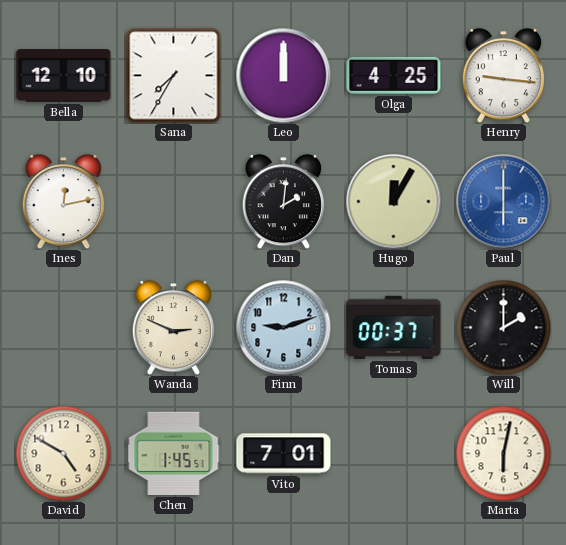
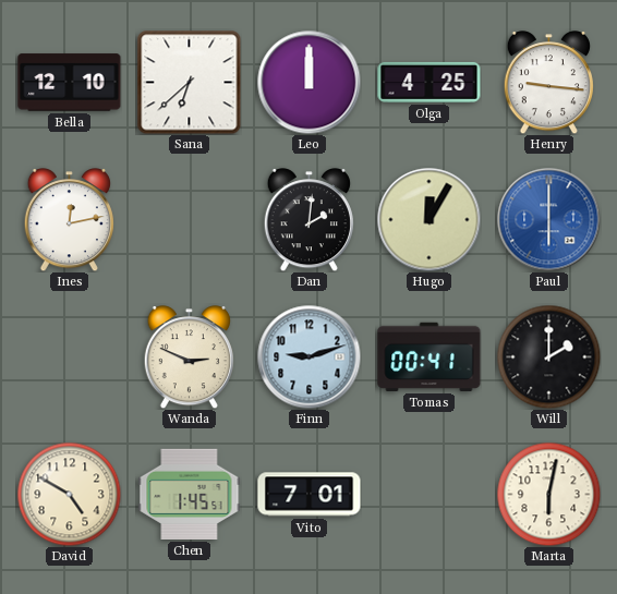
Sana: 7:35 -> 6:38 (189, 82)
Tomas: 00:37 -> 00:41 (430, 356)
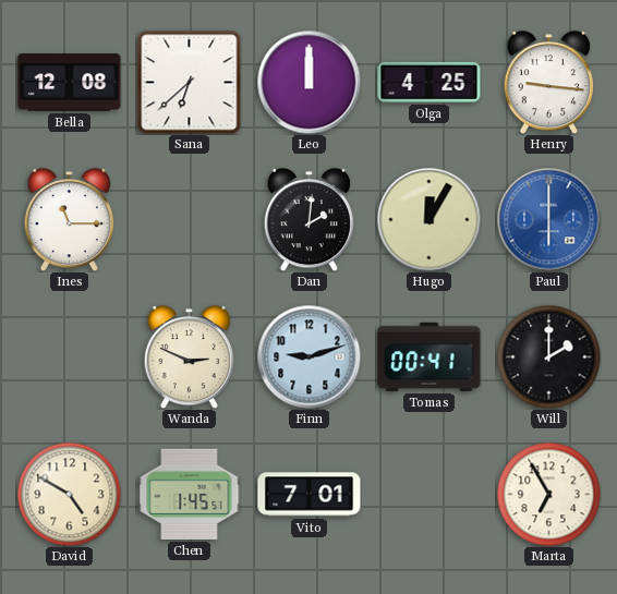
Bella: 12:10 -> 12:08 (70, 83)
Ines: 12:13 -> 11:15 (69, 220)
Marta: 6:02 -> 6:55 (548, 494)
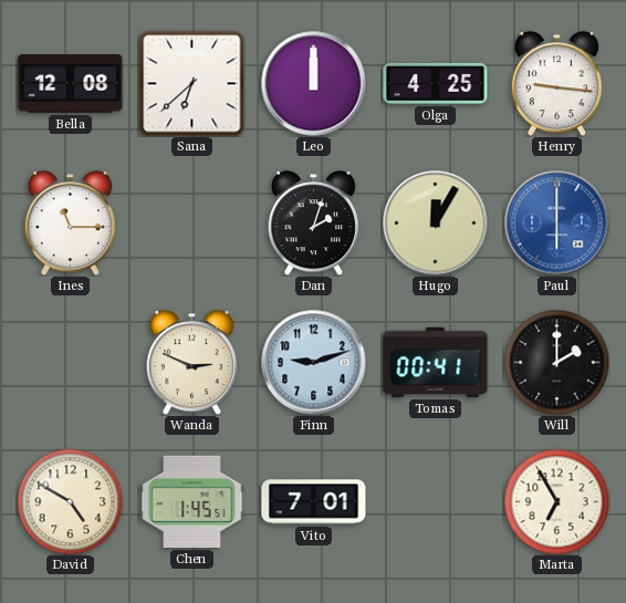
Dan: 2:01 -> 2:03 (313, 223)
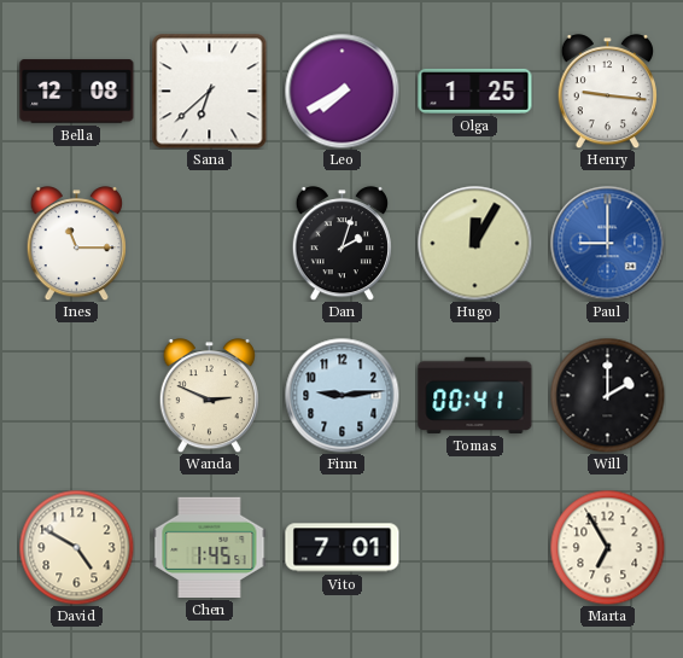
Leo: 12:00 -> 7:40 (341, 91)
Olga: 4:25 -> 1:25 (475, 91)
Paul: 6:00 -> 9:00 (607, 243)
Finn: 9:12 -> 9:14 (341, 395)
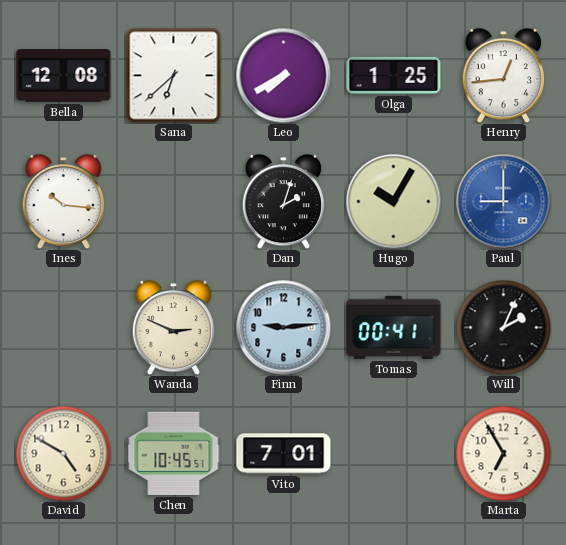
Henry: 9:16 -> 12:44 (503, 76)
Ines: 11:15 -> 10:16 (63, 202)
Hugo: 12:05 -> 10:05 (393, 201)
Will: 2:00 -> 2:04 (503, 327)
Chen: 1:45 -> 10:45 (174, 453)
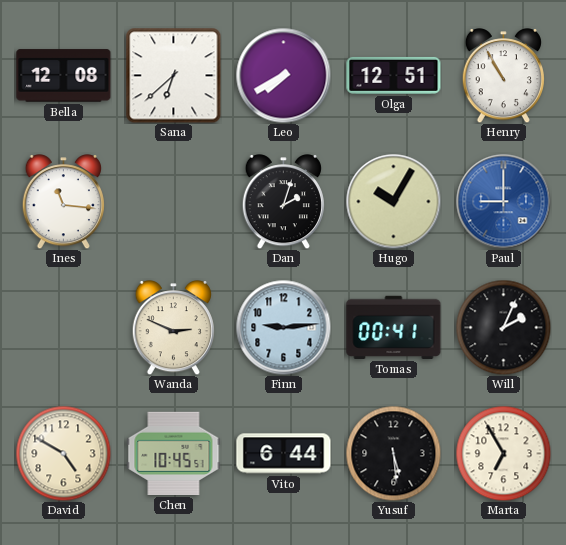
Olga: 1:25 -> 12:51 (394, 75)
Henry: 12:44 -> 10:55 (503, 76)
Ines: 10:16 -> 11:16 (63, 202)
Vito: 7:01 -> 6:44 (284, 454)
Yusuf: none -> 5:29 (393, 453)
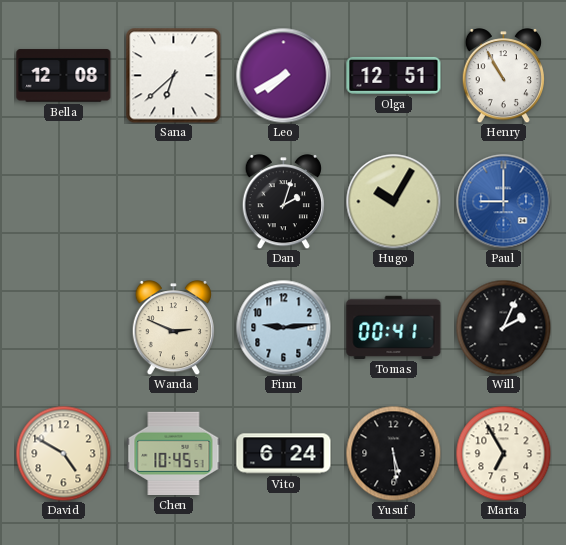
Ines: 11:16 -> none (63, 202)
Vito: 6:44 -> 6:24 (284, 454)
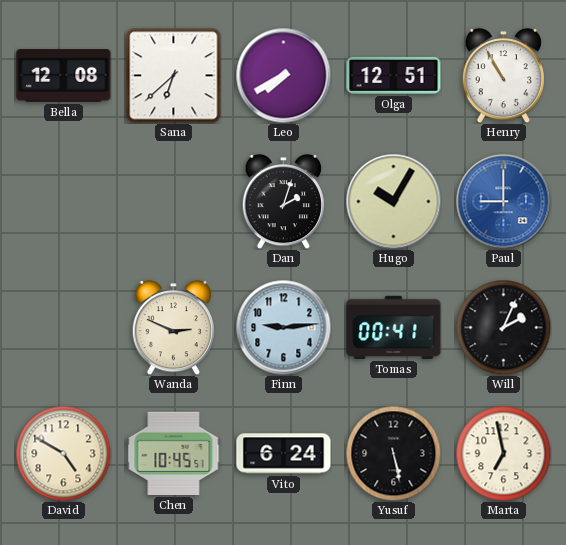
Yusuf: 5:29 -> 5:28 (393, 453)
Marta: 6:55 -> 6:58 (503, 453)
